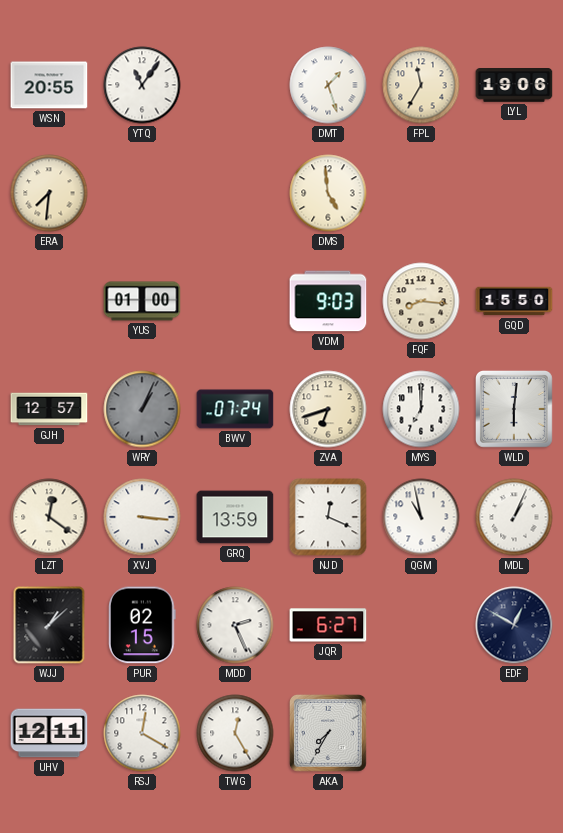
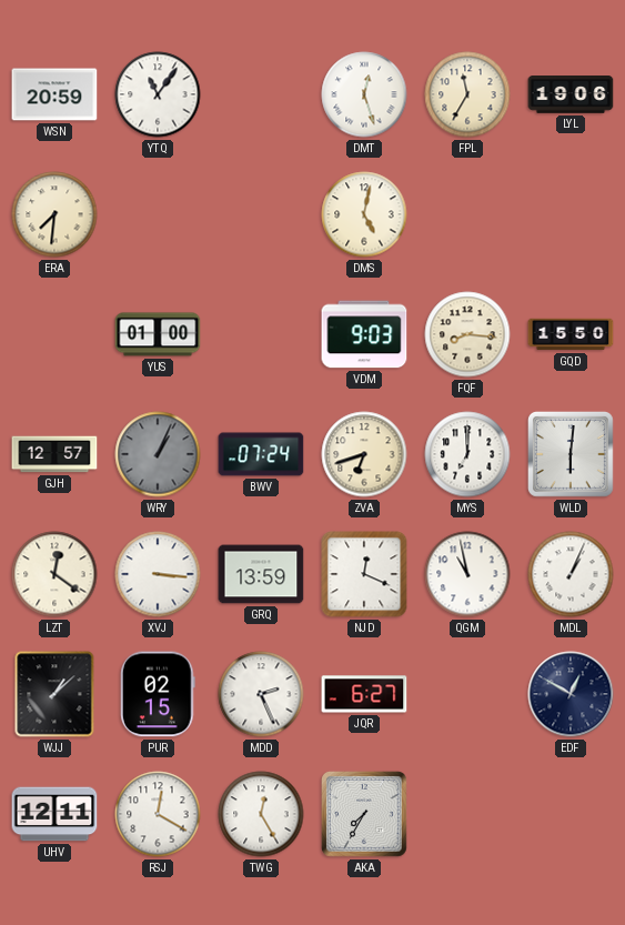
WSN: 20:55 -> 20:59 (54, 94)
DMT: 1:27 -> 12:27 (364, 94)
DMS: 4:59 -> 5:02 (364, 214)
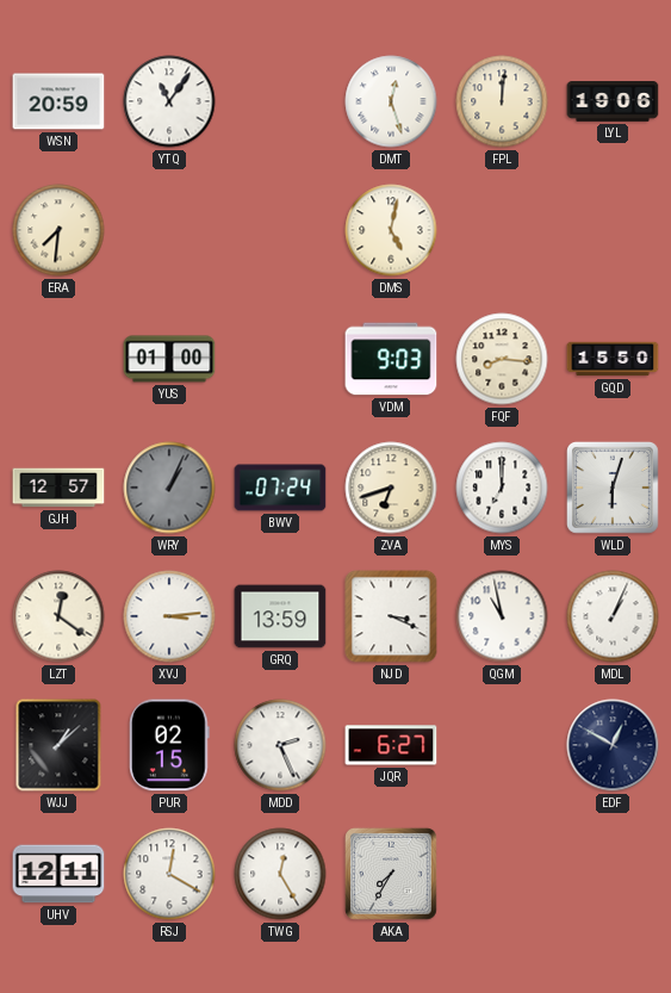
FPL: 11:35 -> 12:01 (502, 101)
WLD: 6:01 -> 6:03 (613, 488)
XVJ: 3:16 -> 3:14 (169, 616)
NJD: 12:19 -> 3:19 (391, 616)
